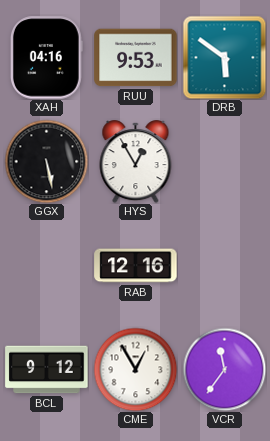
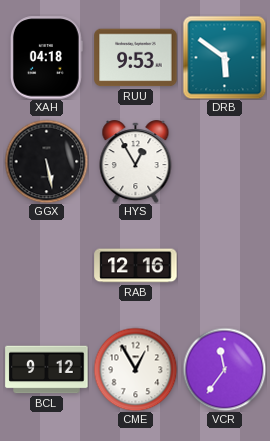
XAH: 04:16 -> 04:18 (46, 58)
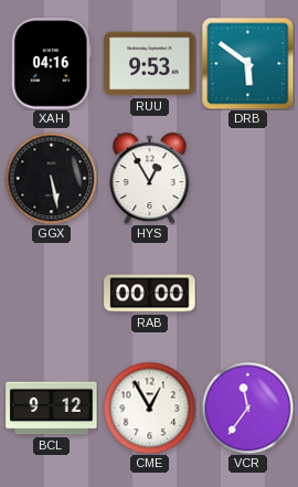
XAH: 04:18 -> 04:16 (51, 64)
RAB: 12:16 -> 00:00 (150, 294)
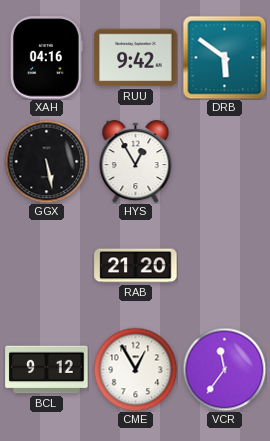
RUU: 9:53 -> 9:42 (136, 58)
RAB: 00:00 -> 21:20 (136, 266)
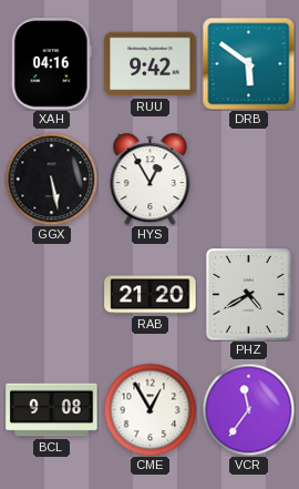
PHZ: none -> 4:40 (249, 295)
BCL: 9:12 -> 9:08 (52, 410)
